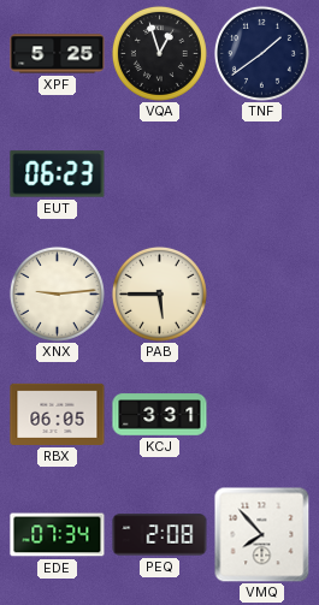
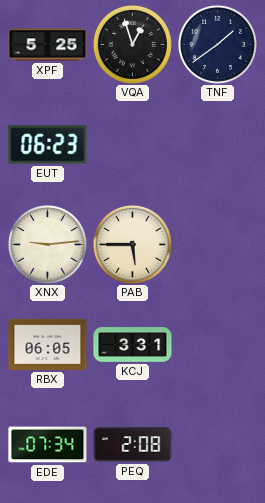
VMQ: 7:53 -> none (261, 534)
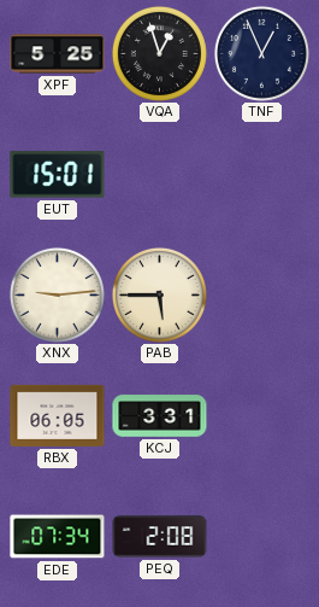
TNF: 1:39 -> 12:56 (261, 53)
EUT: 06:23 -> 15:01 (58, 175)
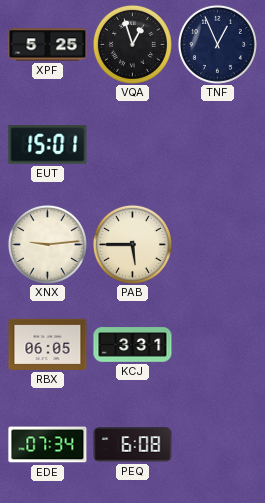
PEQ: 2:08 -> 6:08 (133, 445)
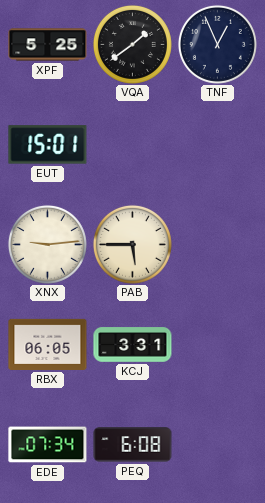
VQA: 12:57 -> 1:39 (132, 44)
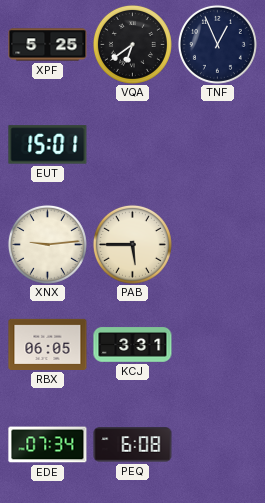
VQA: 1:39 -> 6:39 (132, 44)
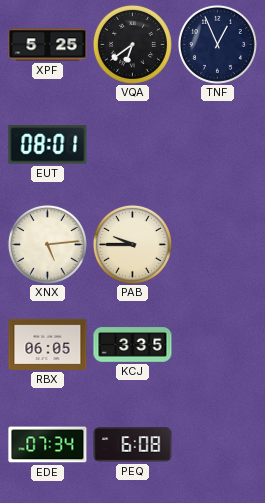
EUT: 15:01 -> 08:01 (48, 145)
XNX: 9:14 -> 5:14 (47, 244)
PAB: 5:45 -> 9:45 (132, 244)
KCJ: 3:31 -> 3:35 (133, 345)
